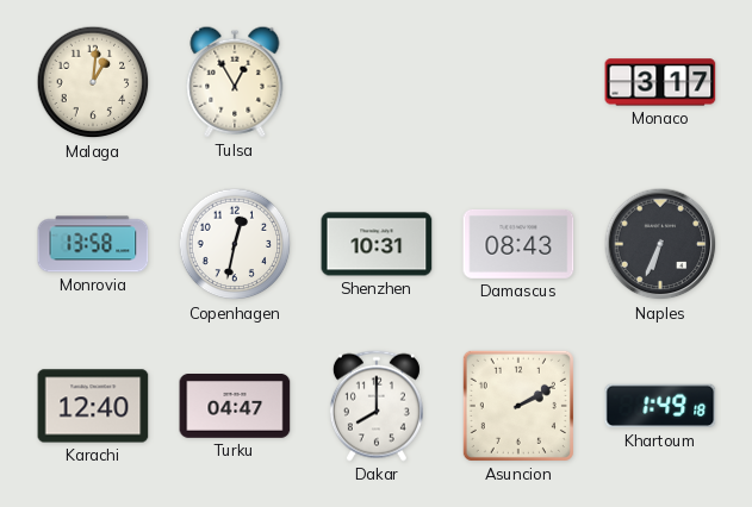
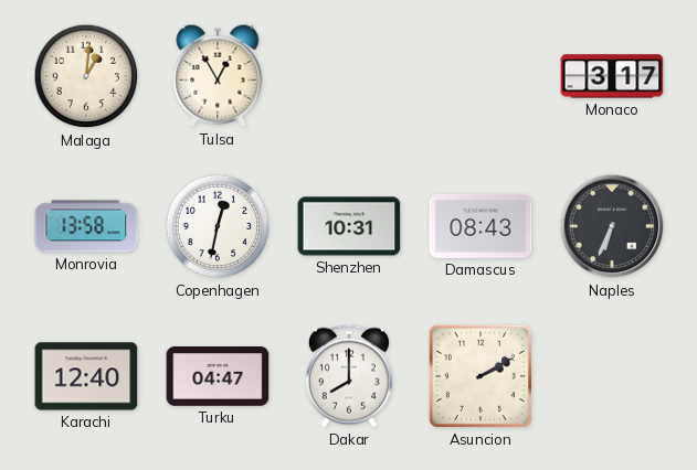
Khartoum: 1:49 -> none (660, 406)
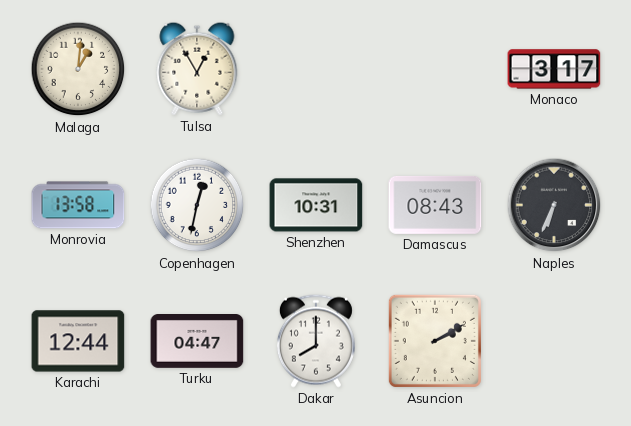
Karachi: 12:40 -> 12:44 (78, 341)
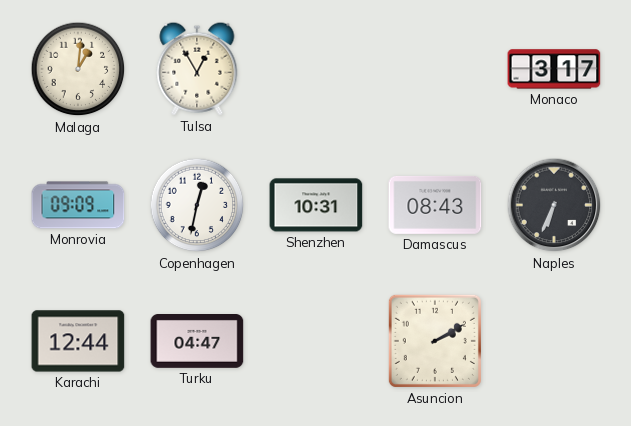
Monrovia: 13:58 -> 09:09 (78, 205)
Dakar: 8:00 -> none (316, 341)
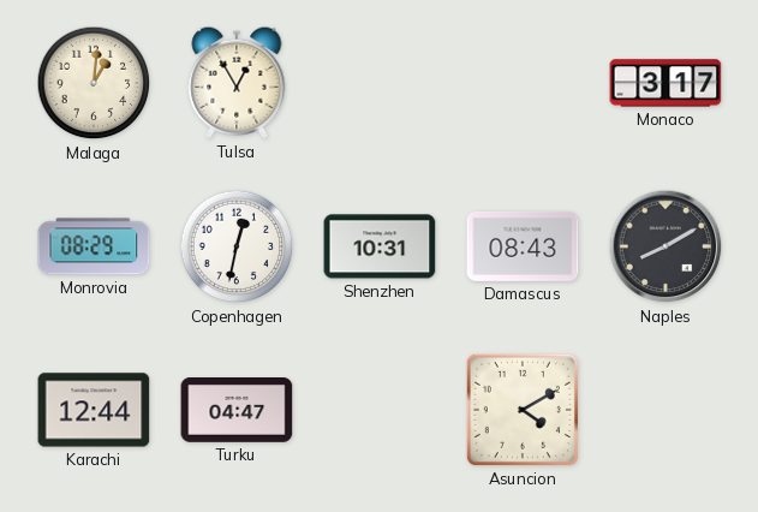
Monrovia: 09:09 -> 08:29 (94, 246)
Naples: 6:34 -> 8:10 (666, 246)
Asuncion: 2:10 -> 4:10 (523, 410)
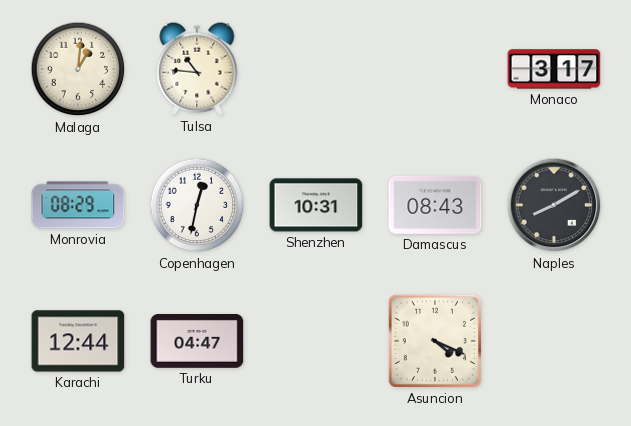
Tulsa: 12:55 -> 10:46 (197, 69)
Asuncion: 4:10 -> 4:19 (435, 341)
